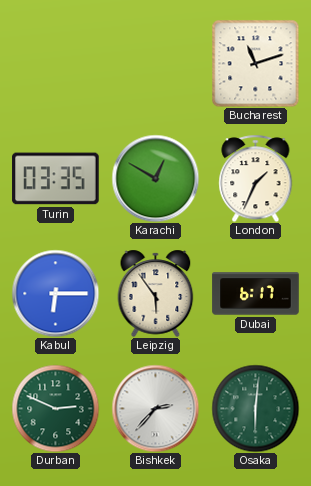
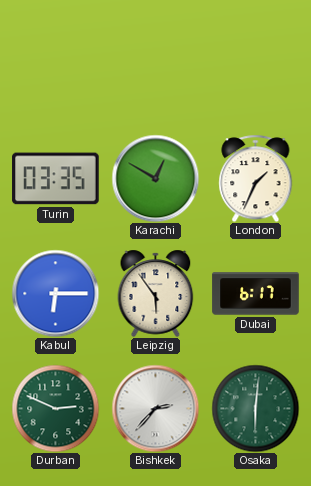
Bucharest: 11:12 -> none (255, 63)
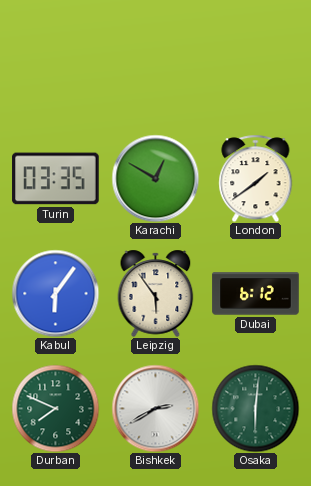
London: 1:34 -> 1:39 (256, 178)
Kabul: 6:15 -> 6:06 (55, 293)
Dubai: 6:17 -> 6:12 (256, 294)
Durban: 2:49 -> 7:49 (55, 408)
Bishkek: 2:37 -> 2:40 (155, 408)
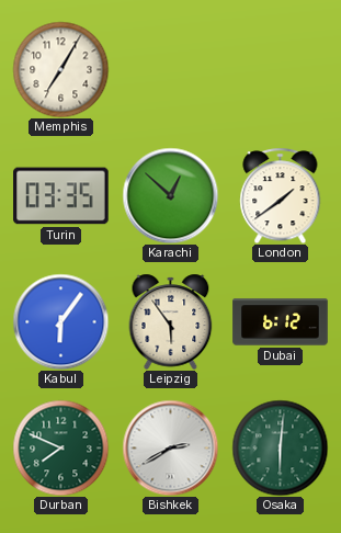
Memphis: none -> 7:05 (60, 69)
Karachi: 12:50 -> 12:52 (170, 195)
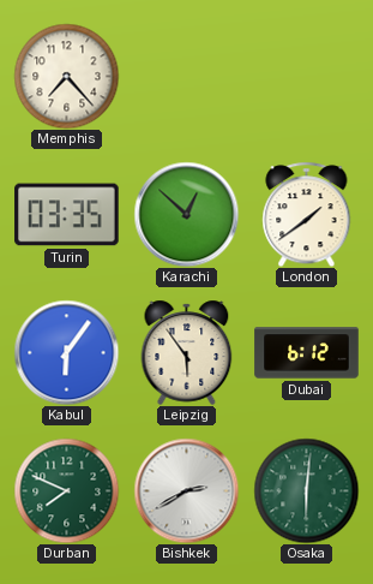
Memphis: 7:05 -> 7:23 (66, 76)
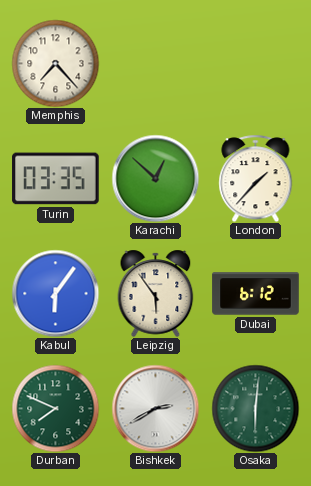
London: 1:39 -> 1:37 (256, 178)
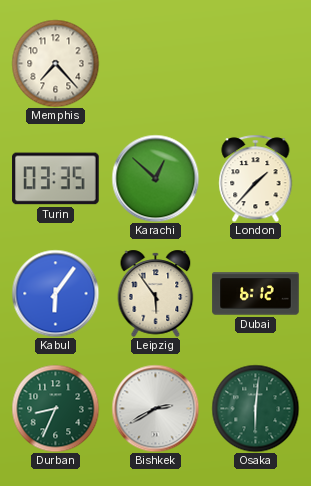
Durban: 7:49 -> 8:34 (55, 408)
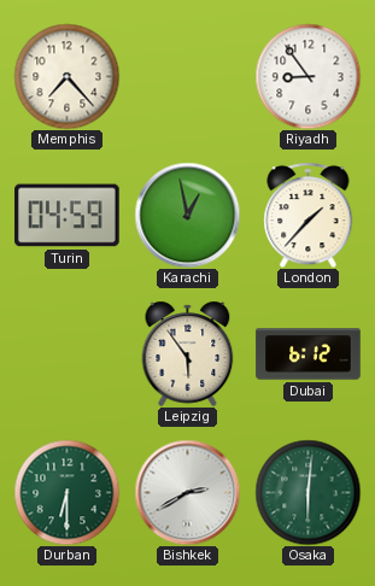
Riyadh: none -> 8:54 (307, 76)
Turin: 03:35 -> 04:59 (68, 216)
Karachi: 12:52 -> 12:58 (187, 215)
Kabul: 6:06 -> none (55, 293)
Durban: 8:34 -> 6:30 (66, 492)
